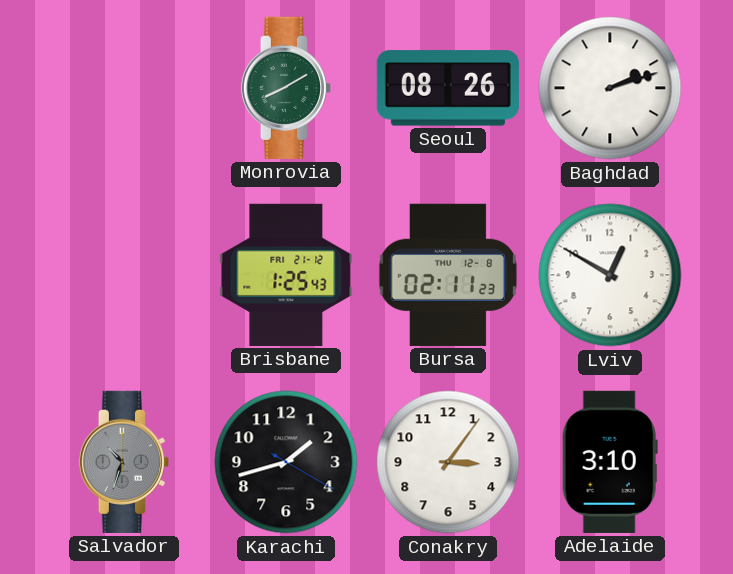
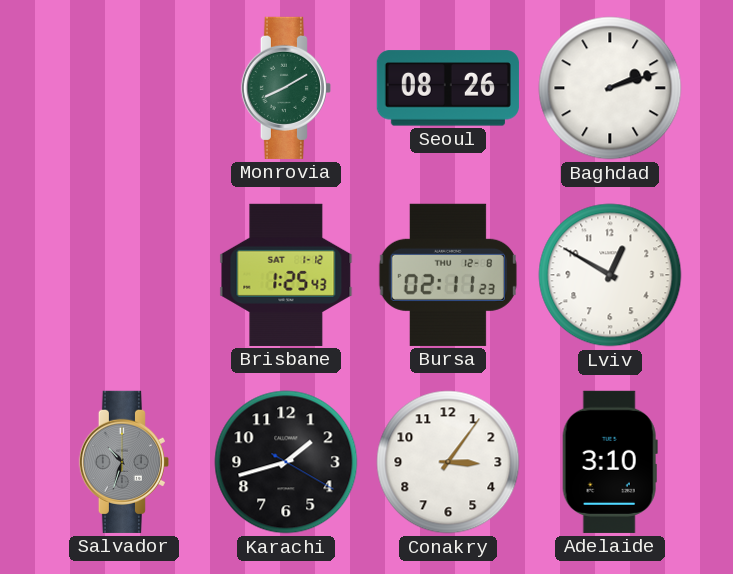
Brisbane date: FRI 21-12 -> SAT 1-12 (286, 275)
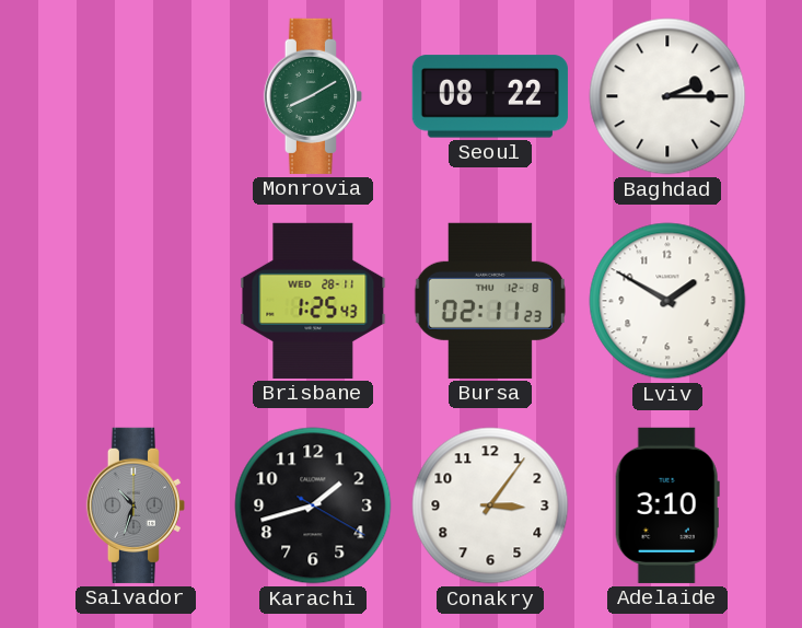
Seoul: 08:26 -> 08:22 (490, 96)
Baghdad: 2:12 -> 2:15 (667, 96)
Brisbane date: SAT 1-12 -> WED 28-11 (313, 301)
Lviv: 12:50 -> 1:50 (667, 301)
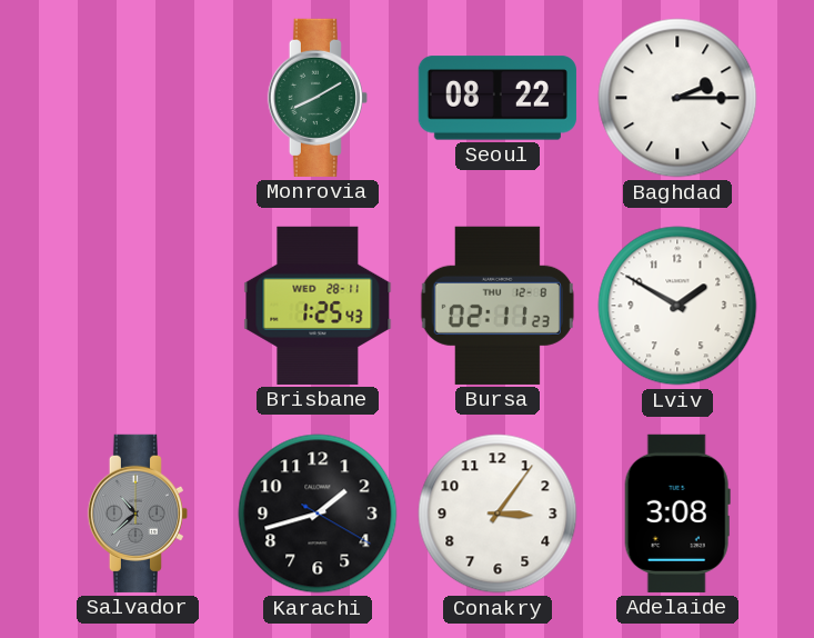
Salvador: 10:33 -> 10:38 (138, 514)
Adelaide: 3:10 -> 3:08 (677, 514)
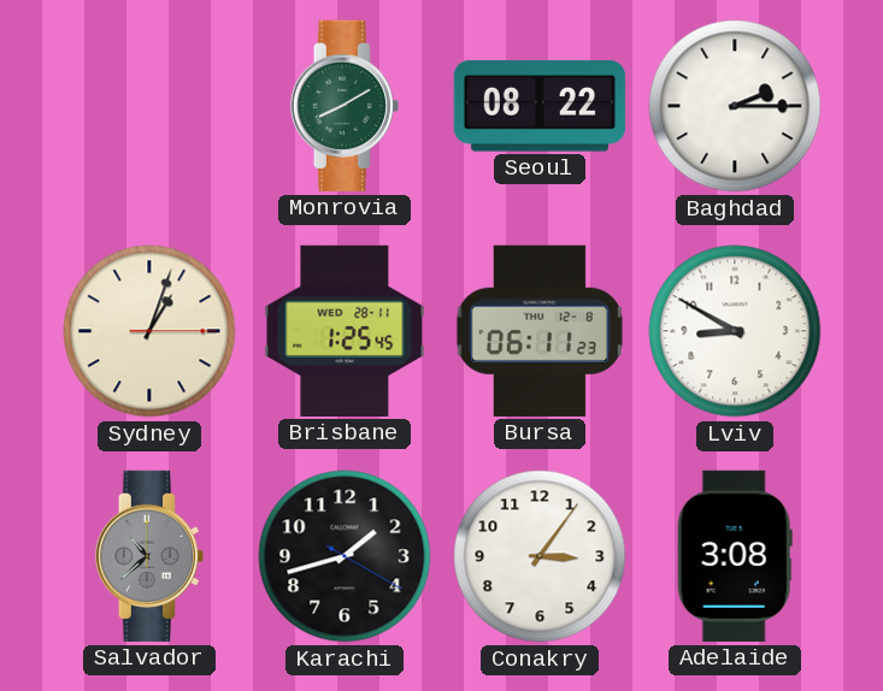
Sydney: none -> 1:03 (149, 331)
Brisbane: 1:25:43 -> 1:25:45 (345, 331)
Bursa: 02:11 -> 06:11 (540, 331)
Lviv: 1:50 -> 8:50 (735, 331)
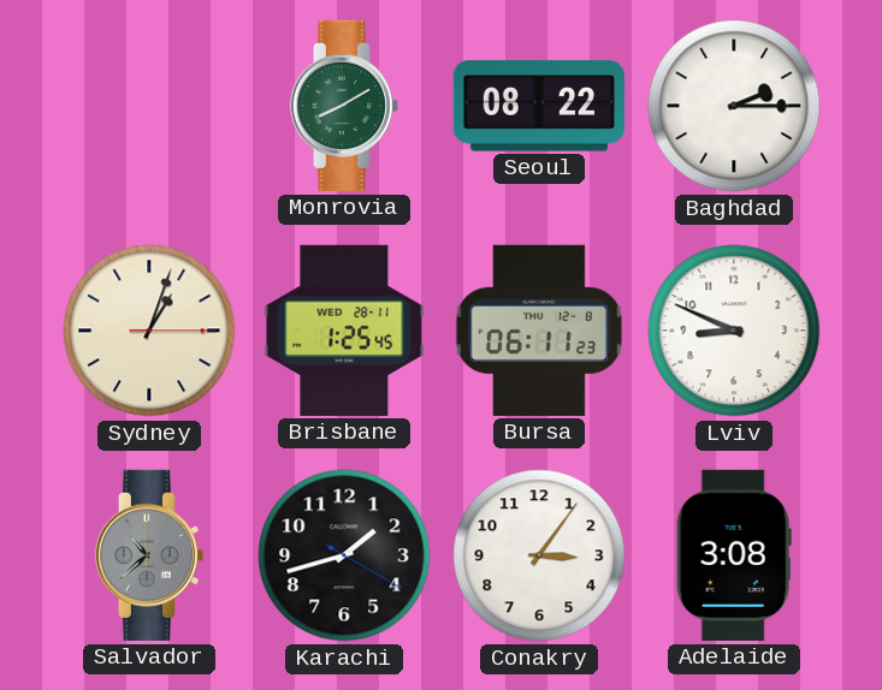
Lviv: 8:50 -> 8:49 (734, 331)
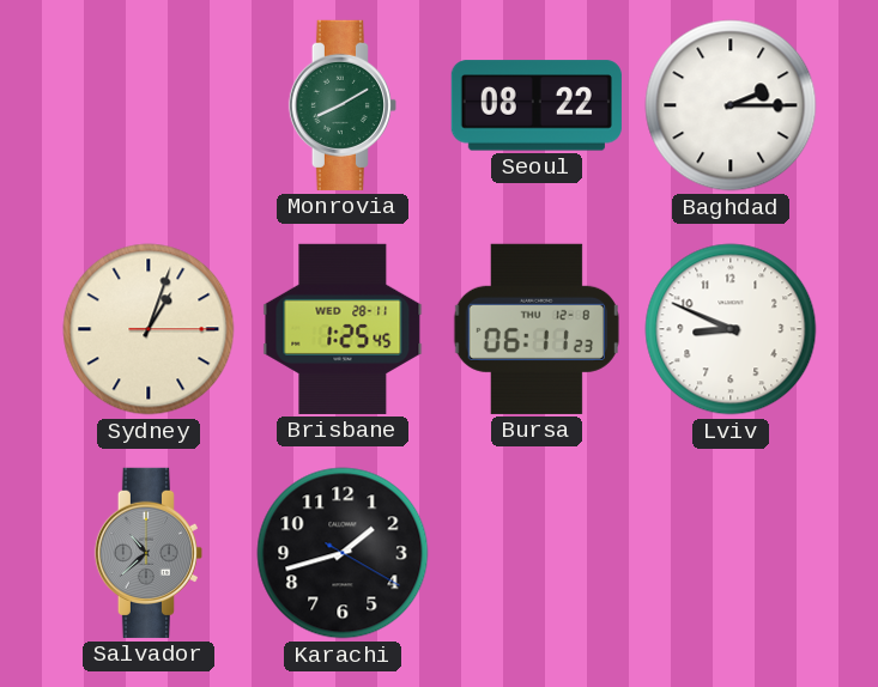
Conakry: 3:06 -> none (539, 555)
Adelaide: 3:08 -> none (734, 555)
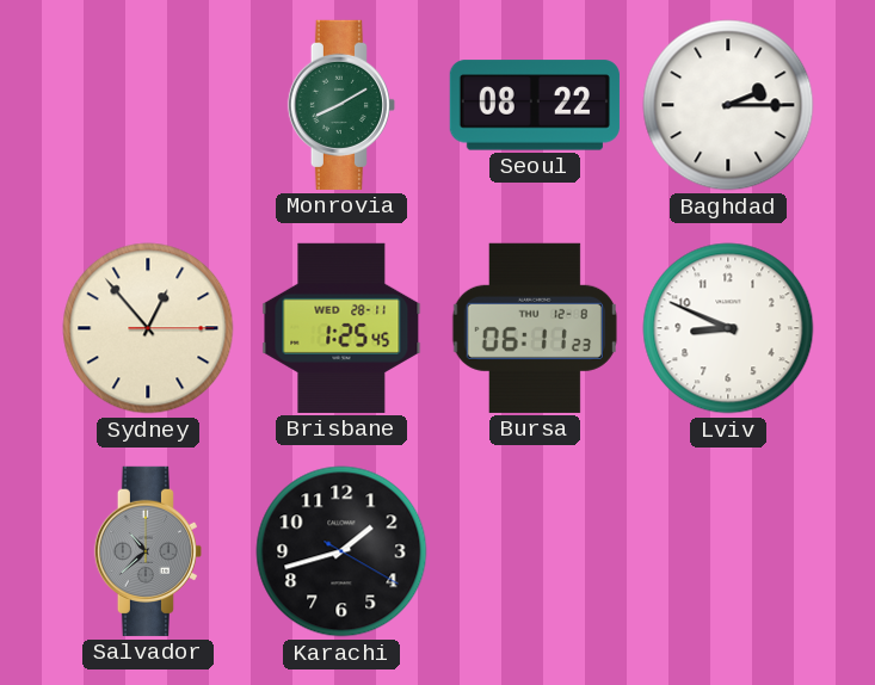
Sydney: 1:03 -> 12:53 (148, 328)
